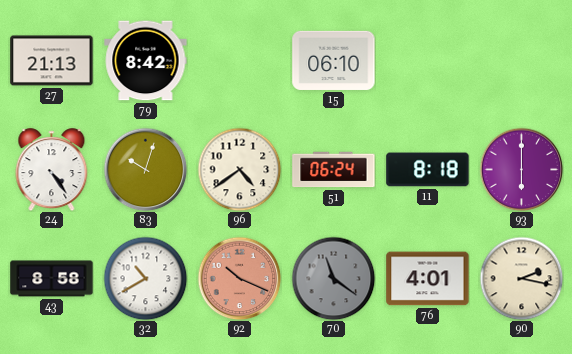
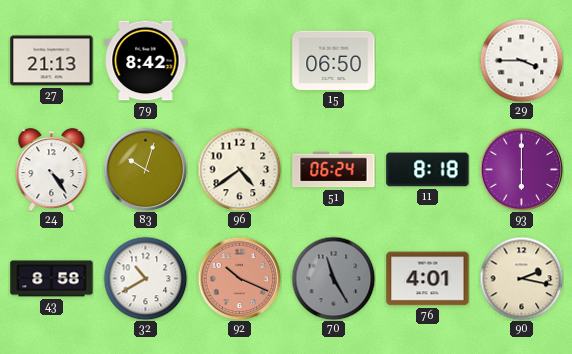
15: 06:10 -> 06:50 (334, 60)
29: none -> 3:45 (521, 60)
70: 11:21 -> 11:25 (333, 278)
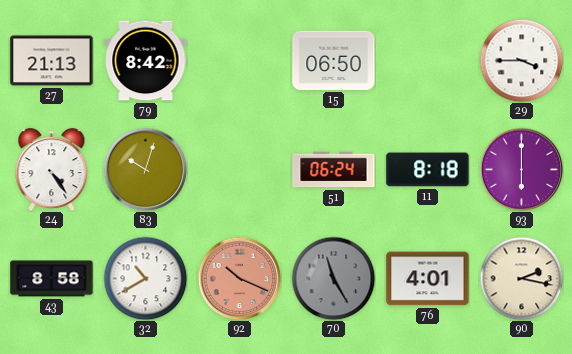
96: 4:39 -> none (239, 169)
